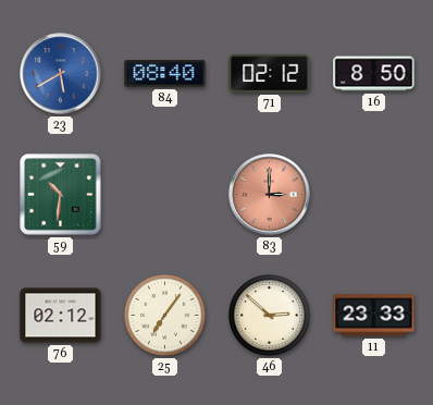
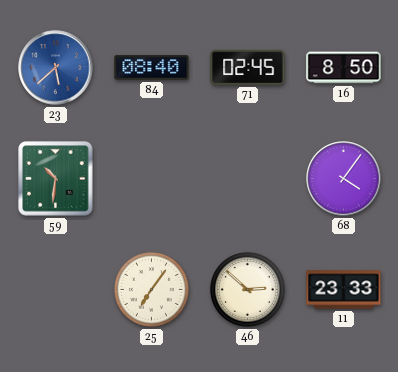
23: 5:40 -> 5:38 (56, 68)
71: 02:12 -> 02:45 (248, 67)
83: 3:00 -> none (270, 195)
68: none -> 4:06 (344, 179)
76: 02:12 -> none (61, 316)
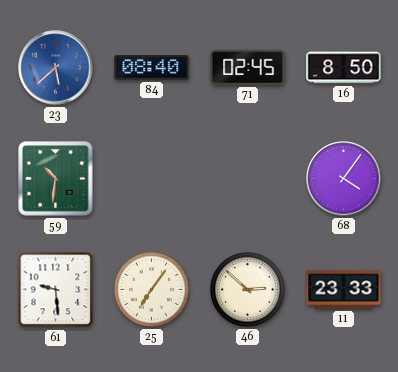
61: none -> 9:29 (56, 290)
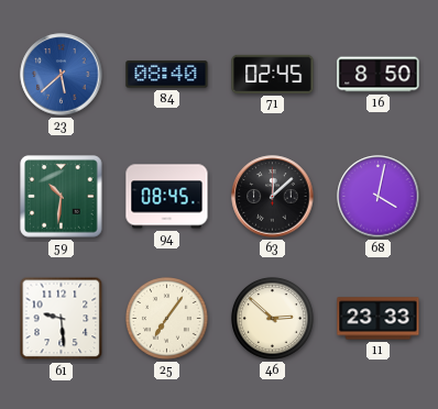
94: none -> 08:45 (167, 197)
63: none -> 12:08 (273, 197)
68: 4:06 -> 4:02 (379, 197)
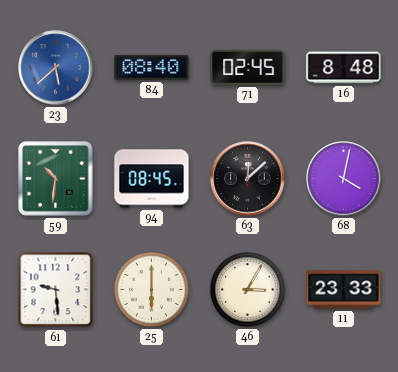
16: 8:50 -> 8:48 (344, 68)
25: 7:06 -> 6:00 (152, 290)
46: 2:52 -> 3:05 (248, 290)
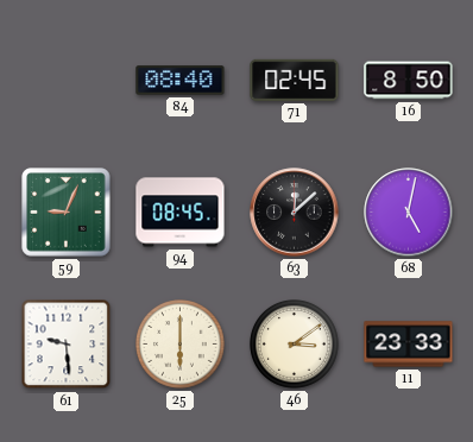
23: 5:38 -> none (56, 68)
16: 8:48 -> 8:50 (409, 81)
59: 10:31 -> 9:04 (67, 213)
68: 4:02 -> 5:02 (409, 213)
46: 3:05 -> 3:09 (295, 345)
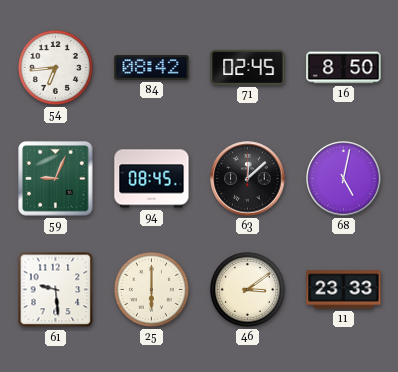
54: none -> 6:44 (56, 68)
84: 08:40 -> 08:42 (152, 68)
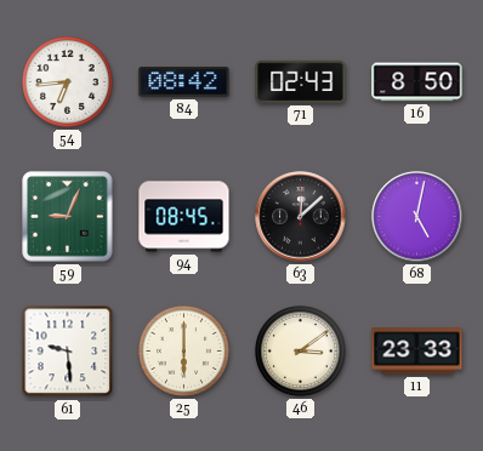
71: 02:45 -> 02:43 (301, 81)
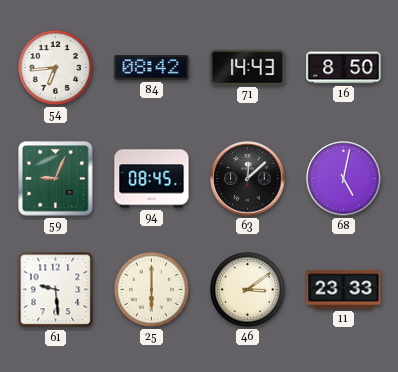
71: 02:43 -> 14:43 (248, 67)
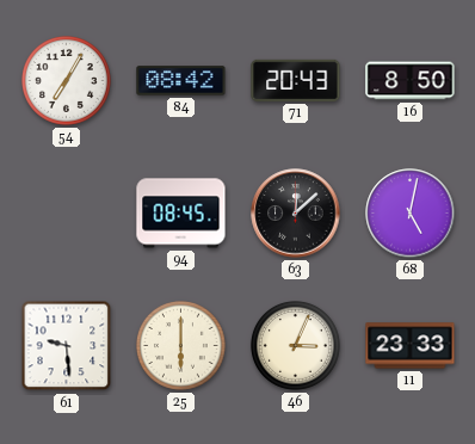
54: 6:44 -> 7:05 (67, 81)
71: 14:43 -> 20:43 (296, 80)
59: 9:04 -> none (56, 179)
46: 3:09 -> 3:04 (296, 346)
